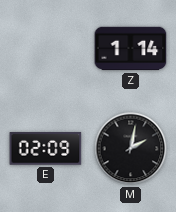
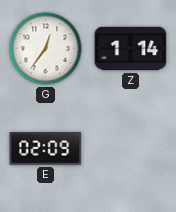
G: none -> 12:36 (46, 49)
M: 2:02 -> none (131, 149)
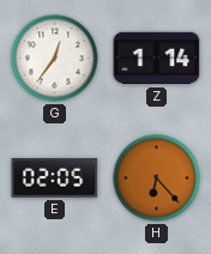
E: 02:09 -> 02:05 (55, 179)
H: none -> 6:23 (157, 179)
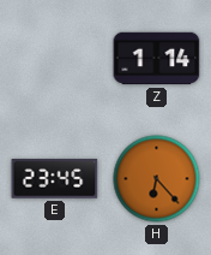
G: 12:36 -> none (55, 59)
E: 02:05 -> 23:45 (55, 179)
